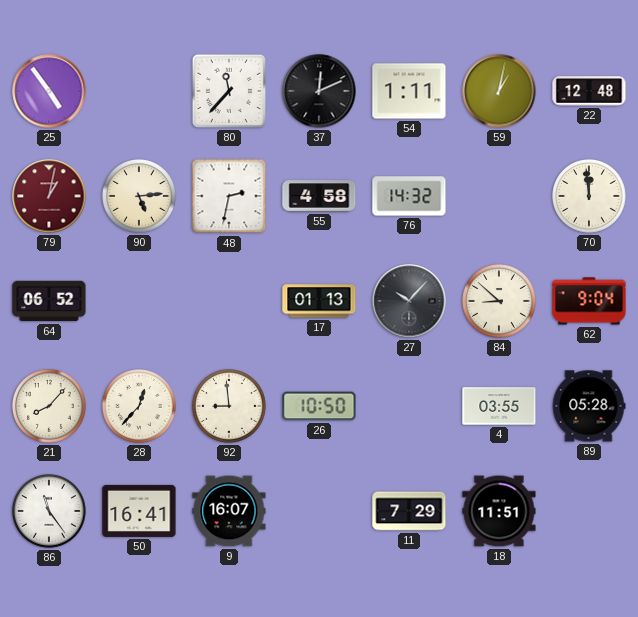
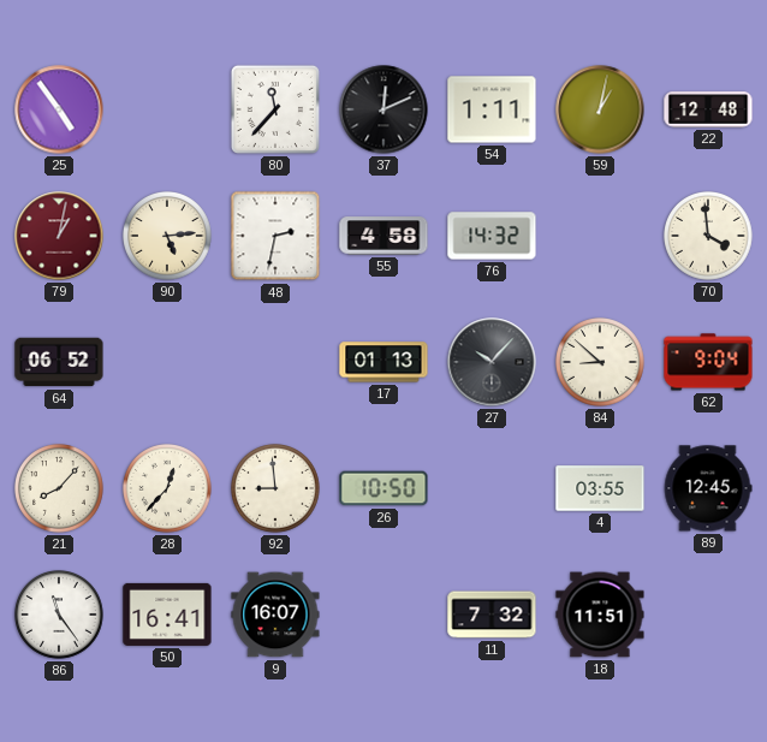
70: 11:59 -> 3:59 (709, 237)
89: 05:28 -> 12:45 (708, 488)
11: 7:29 -> 7:32 (492, 615)
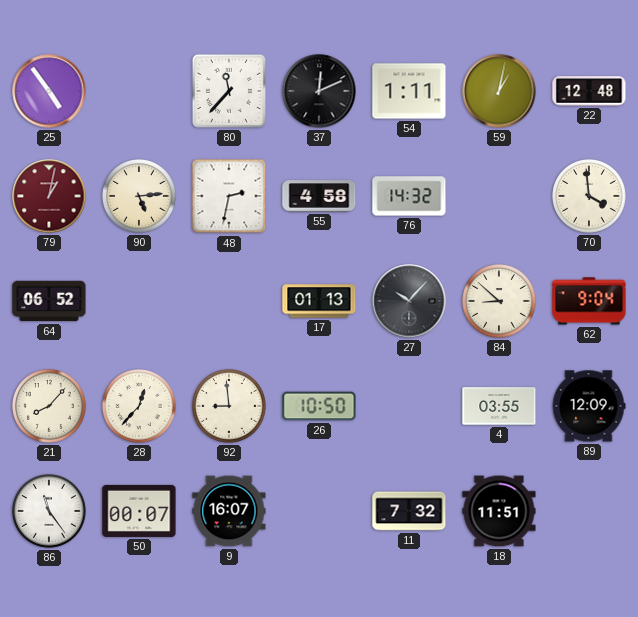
89: 12:45 -> 12:09 (589, 406)
50: 16:41 -> 00:07 (139, 511)
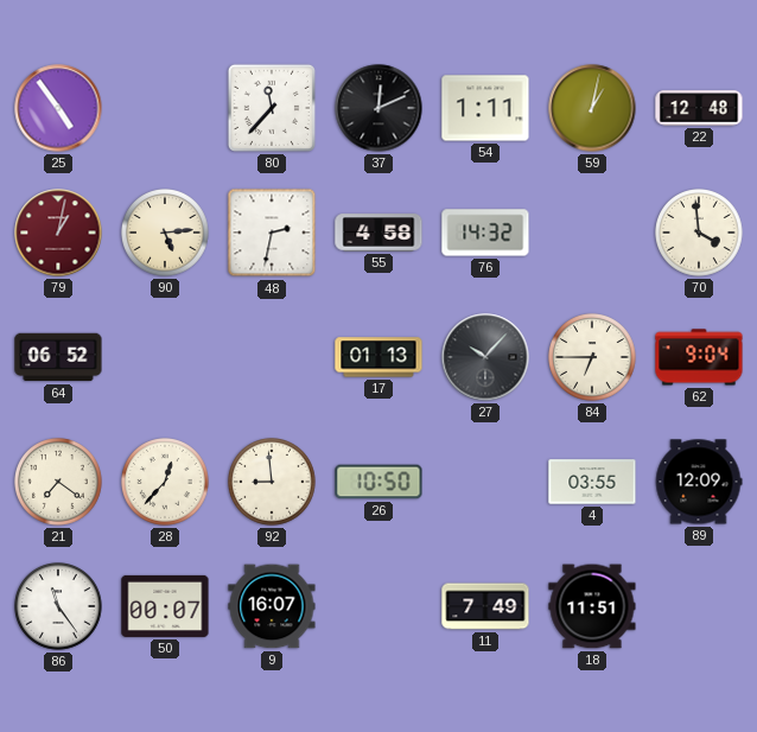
84: 8:52 -> 6:45 (593, 358)
21: 8:07 -> 7:21 (59, 483)
11: 7:32 -> 7:49 (485, 606)
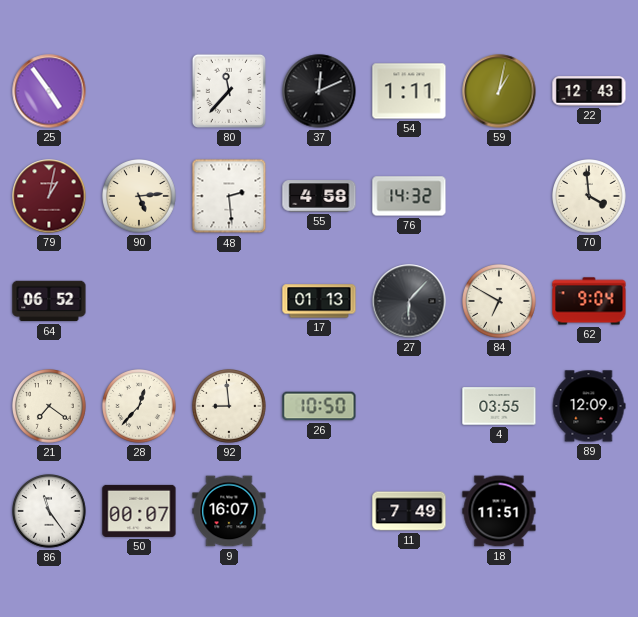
22: 12:48 -> 12:43 (589, 91)
48: 2:32 -> 2:29 (229, 196)
27: 10:07 -> 6:07 (409, 301)
84: 6:45 -> 6:50 (500, 302)
